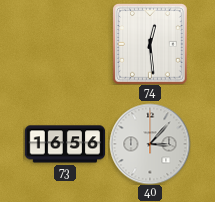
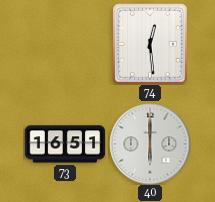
73: 16:56 -> 16:51 (65, 144)
40: 3:07 -> 6:00 (150, 144)
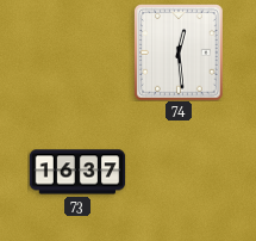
73: 16:51 -> 16:37 (77, 172)
40: 6:00 -> none (150, 144)
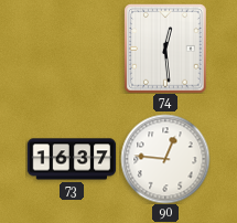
90: none -> 12:46 (165, 159)
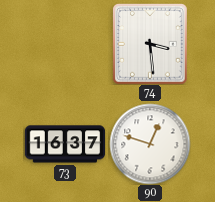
74: 12:29 -> 3:29 (150, 44)
90: 12:46 -> 12:48 (150, 144)
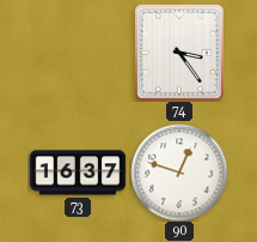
74: 3:29 -> 3:24 (179, 53)
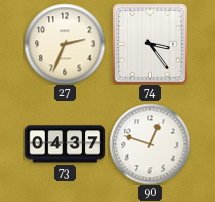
27: none -> 2:34 (65, 44)
73: 16:37 -> 04:37 (65, 144)
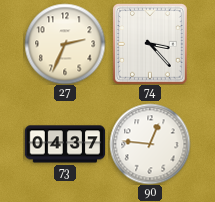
74: 3:24 -> 3:23 (150, 44)
90: 12:48 -> 12:46 (150, 144)
